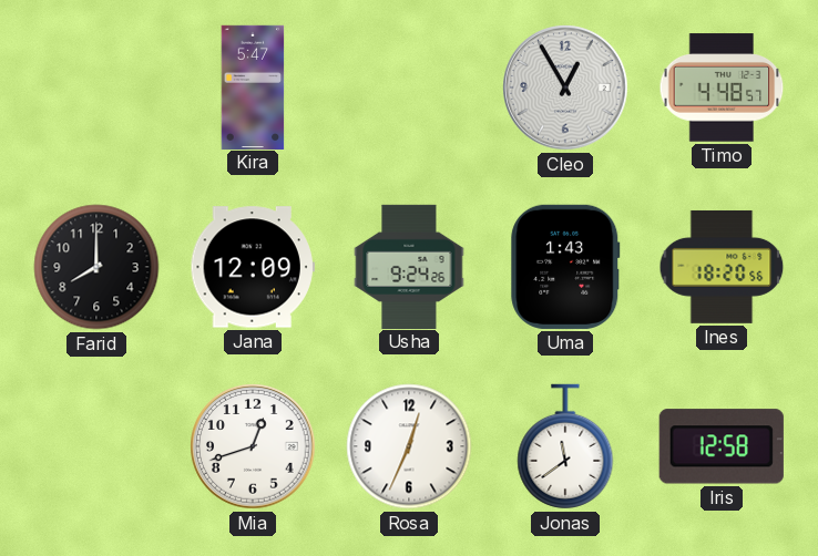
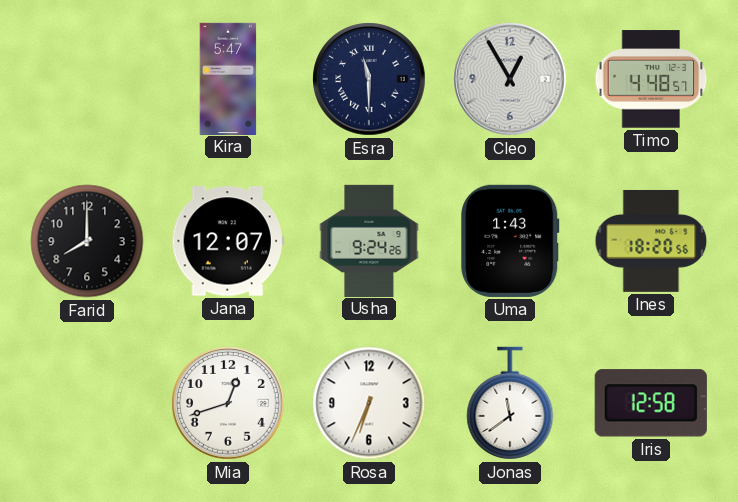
Esra: none -> 11:30 (369, 79)
Jana: 12:09 -> 12:07 (228, 241)
Rosa: 12:34 -> 6:34 (369, 403)
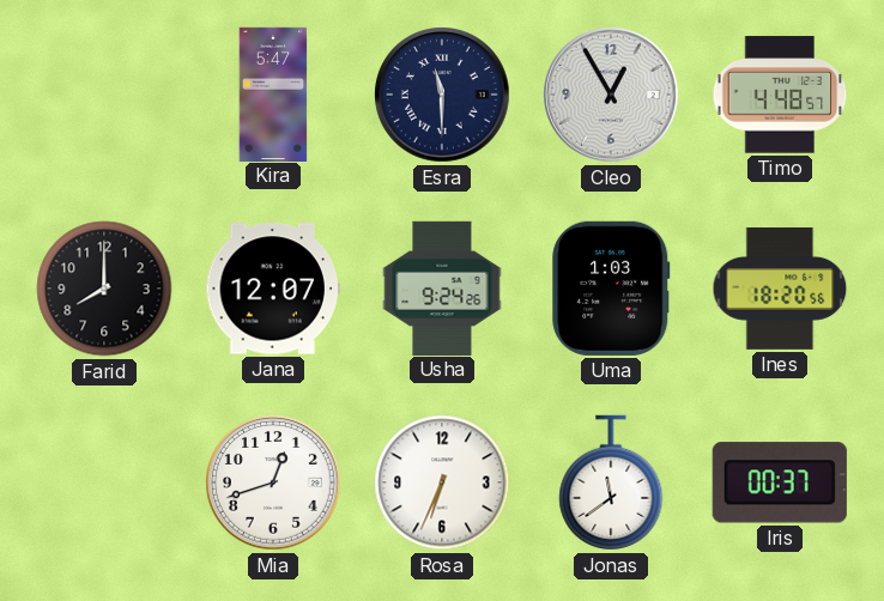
Uma: 1:43 -> 1:03 (611, 289)
Iris: 12:58 -> 00:37 (780, 482)
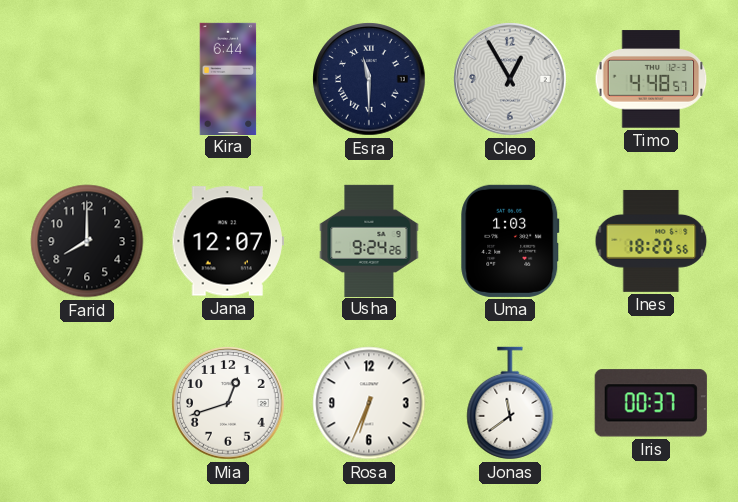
Kira: 5:47 -> 6:44 (228, 78)
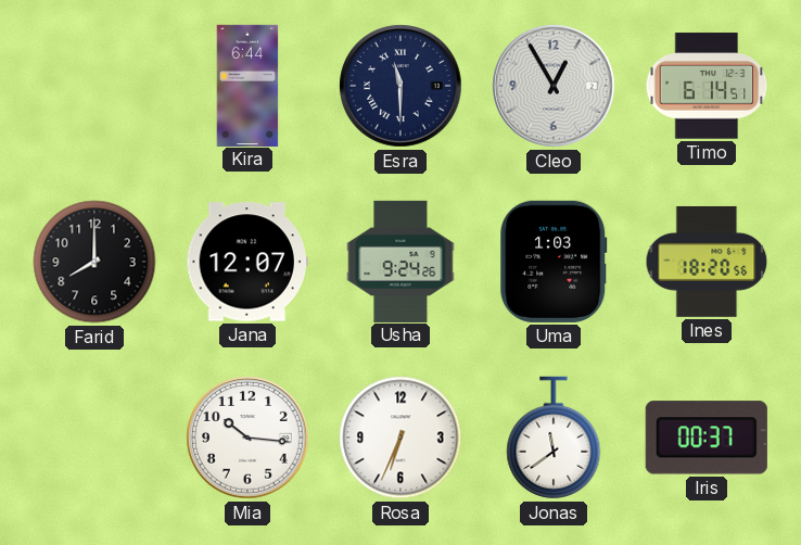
Timo: 4:48 -> 6:14 (707, 86)
Mia: 12:42 -> 10:16 (247, 438)
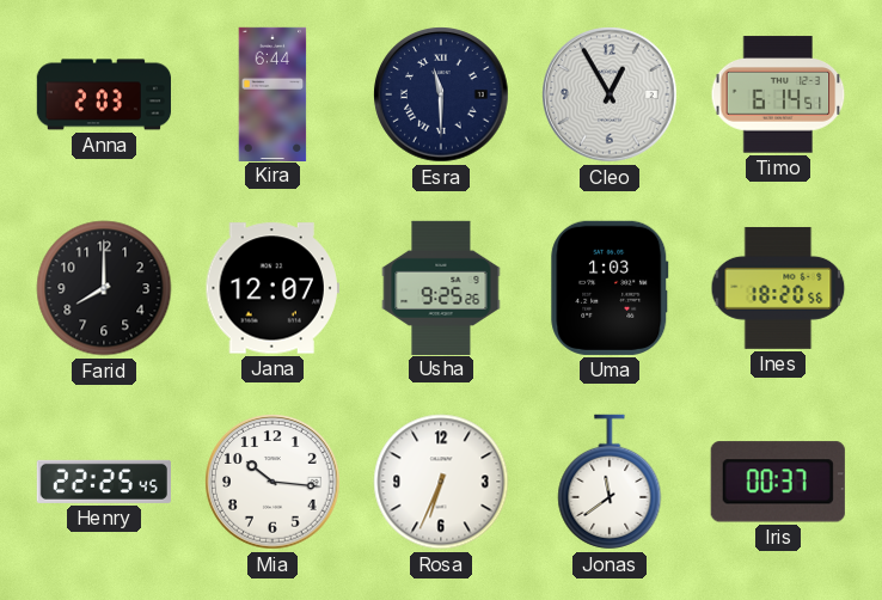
Anna: none -> 2:03 (103, 94)
Usha: 9:24 -> 9:25 (441, 287)
Henry: none -> 22:25 (104, 482)
